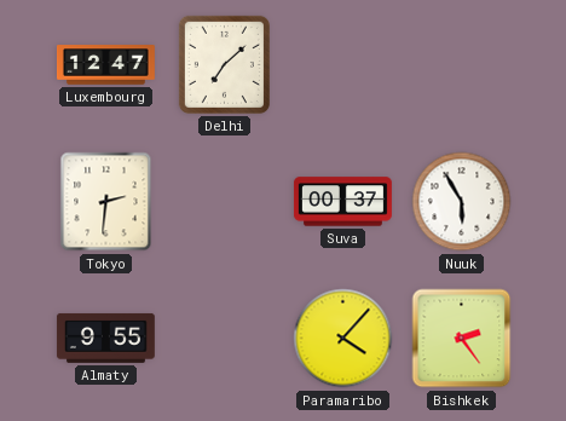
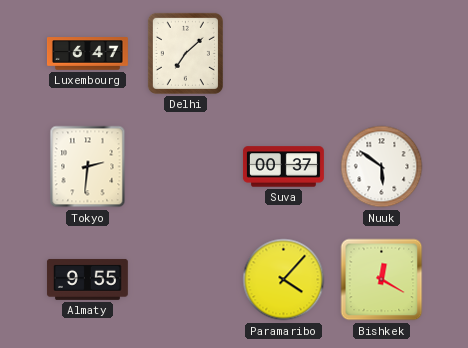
Luxembourg: 12:47 -> 6:47 (88, 54)
Nuuk: 5:55 -> 5:51 (382, 167)
Bishkek: 2:24 -> 12:20 (382, 280)
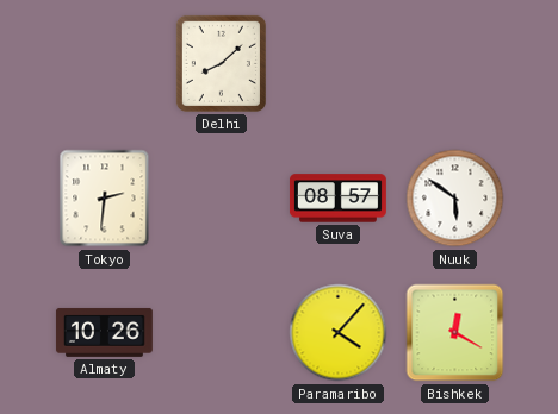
Luxembourg: 6:47 -> none (88, 54)
Delhi: 7:08 -> 8:08 (221, 63)
Suva: 00:37 -> 08:57 (339, 199)
Almaty: 9:55 -> 10:26 (104, 332)
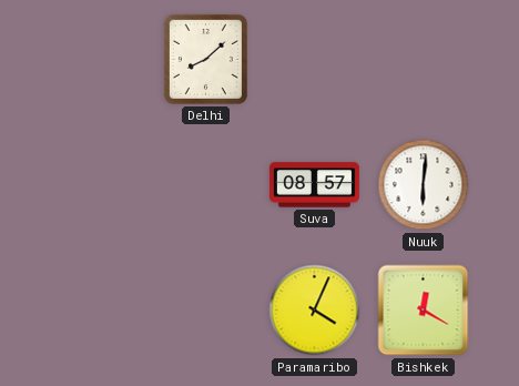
Tokyo: 2:31 -> none (105, 199)
Nuuk: 5:51 -> 6:01 (424, 185)
Almaty: 10:26 -> none (104, 332)
Paramaribo: 4:07 -> 4:04 (315, 311)
